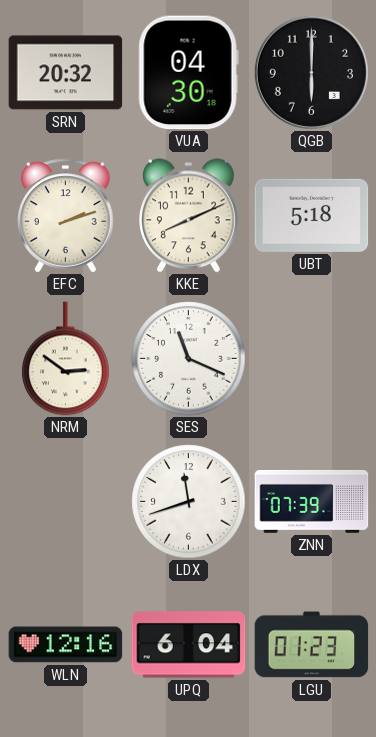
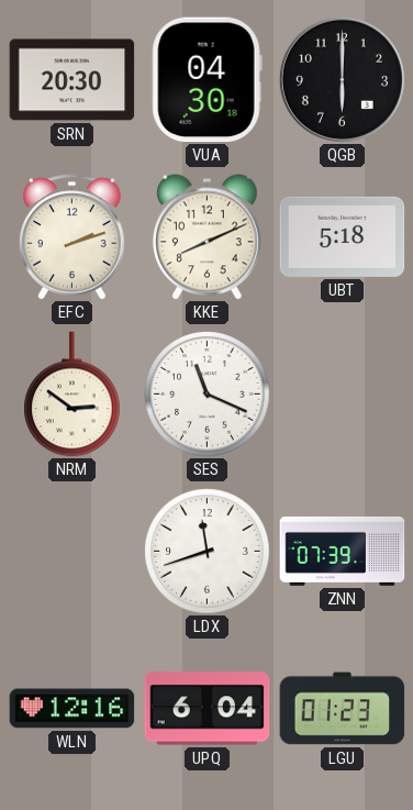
SRN: 20:32 -> 20:30 (72, 80)
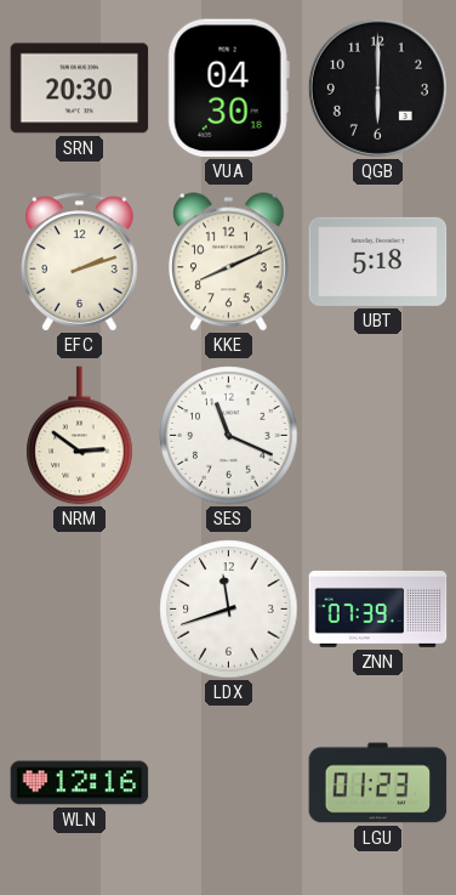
UPQ: 6:04 -> none (208, 709)
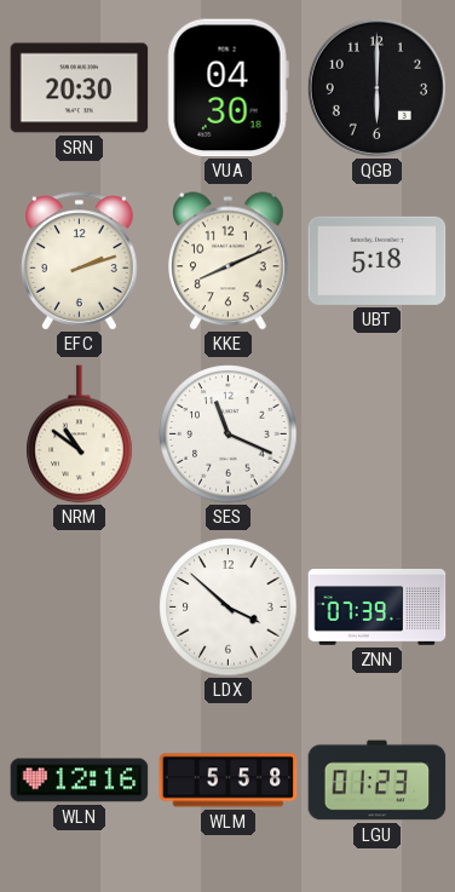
NRM: 2:51 -> 10:51 (80, 435)
LDX: 11:42 -> 3:52 (229, 608)
WLM: none -> 5:58 (229, 781)
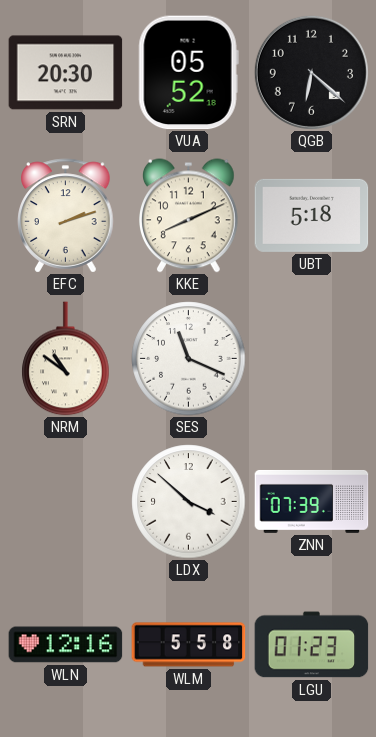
VUA: 04:30 -> 05:52 (188, 73)
QGB: 6:00 -> 6:22 (311, 72)
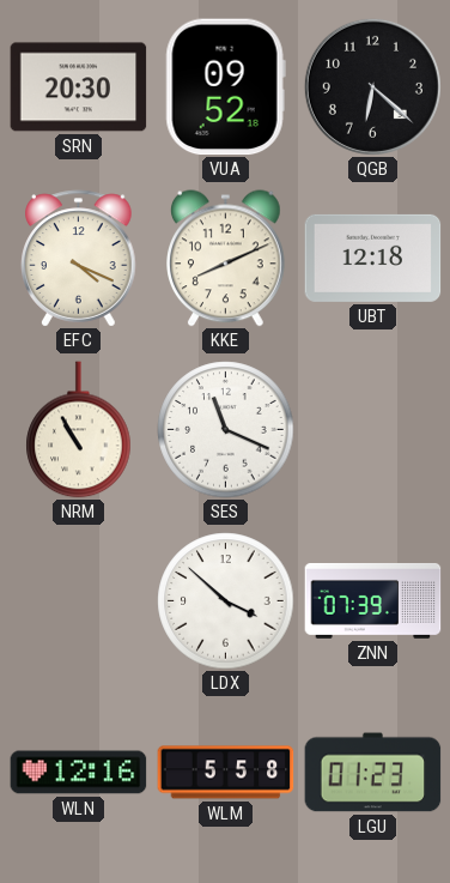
VUA: 05:52 -> 09:52 (225, 87)
EFC: 2:12 -> 4:19 (79, 259)
UBT: 5:18 -> 12:18 (373, 258)
NRM: 10:51 -> 10:55 (79, 430)
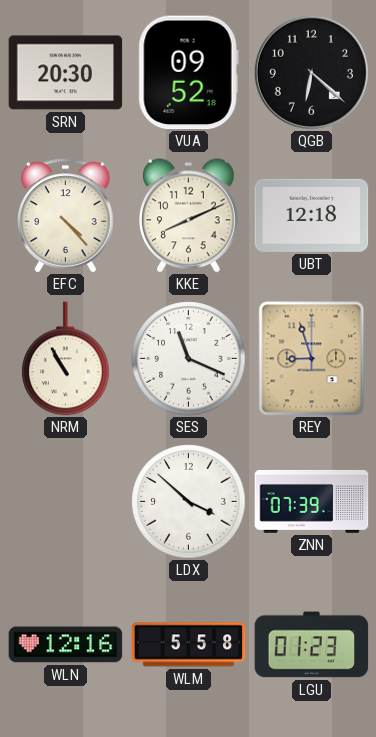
EFC: 4:19 -> 4:23 (66, 216)
REY: none -> 8:57 (312, 359)
